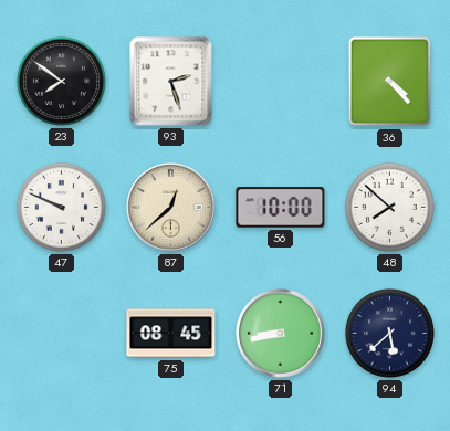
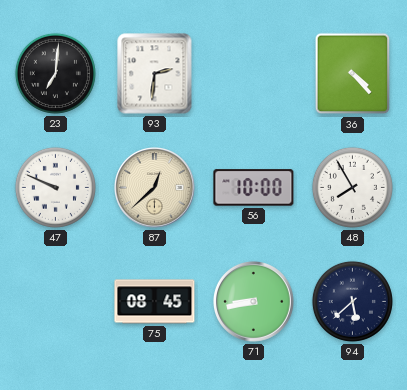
23: 7:51 -> 7:01 (55, 73)
93: 2:27 -> 2:31 (155, 74)
48: 7:52 -> 7:55 (352, 187)
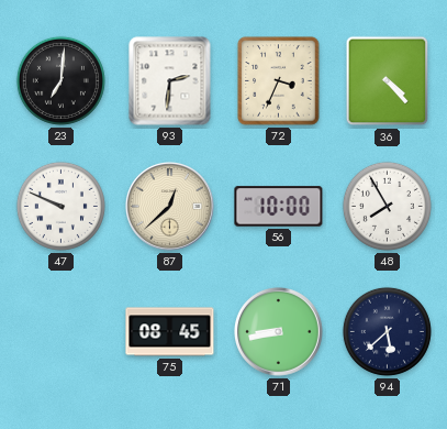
72: none -> 3:34 (279, 81)
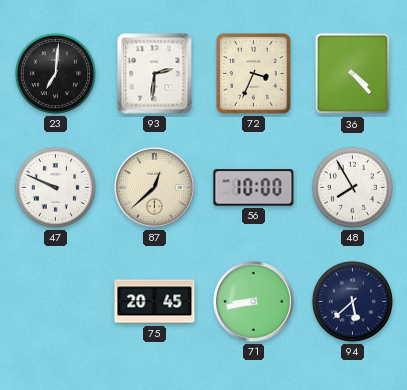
75: 08:45 -> 20:45 (155, 302)
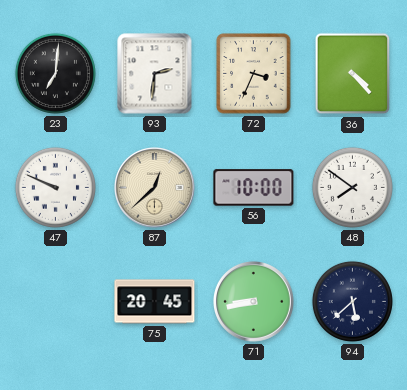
48: 7:55 -> 7:51 (352, 187)
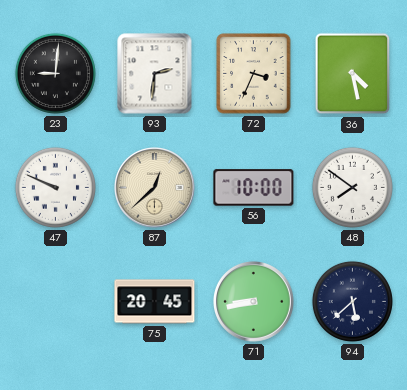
23: 7:01 -> 9:01 (55, 73)
36: 4:23 -> 4:28 (353, 74)
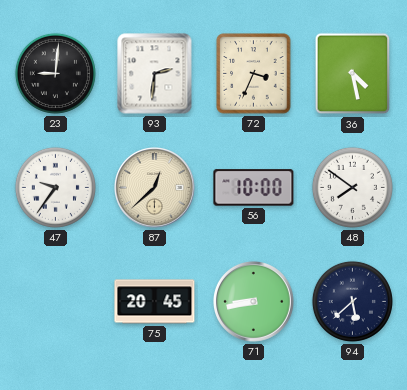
47: 9:49 -> 9:36 (55, 187)
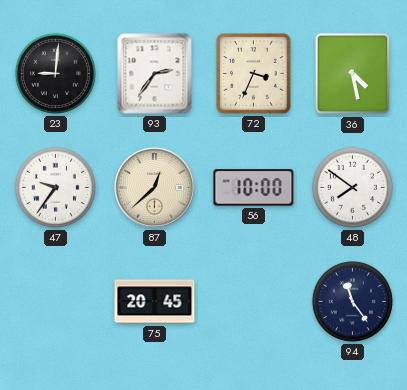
93: 2:31 -> 2:36 (155, 74)
71: 8:43 -> none (254, 302)
94: 5:38 -> 11:24 (352, 301)
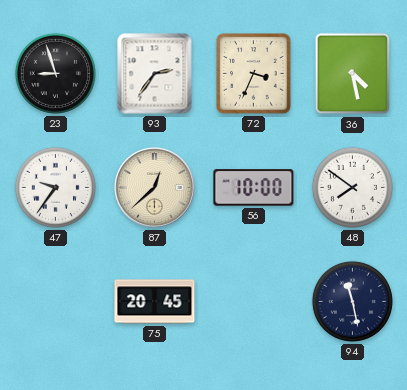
23: 9:01 -> 8:57 (55, 73)
94: 11:24 -> 11:28 (352, 301)
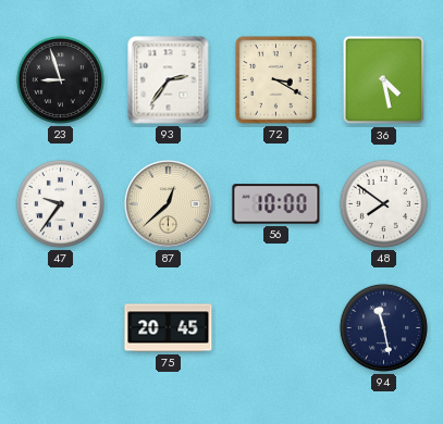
72: 3:34 -> 3:20 (276, 80)
